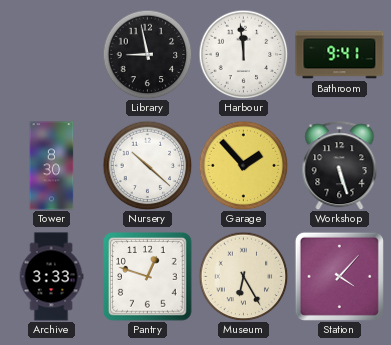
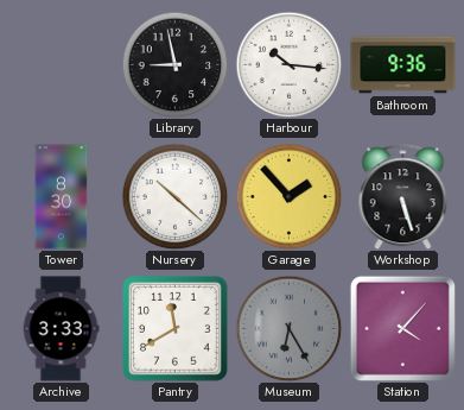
Harbour: 11:59 -> 10:16 (288, 64)
Bathroom: 9:41 -> 9:36 (403, 65)
Pantry: 12:48 -> 11:40 (176, 329)
Museum dial: cream -> grey (288, 328)
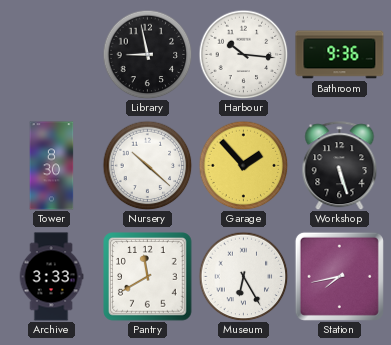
Museum dial: grey -> white (243, 276)
Station: 4:07 -> 7:43 (339, 276)
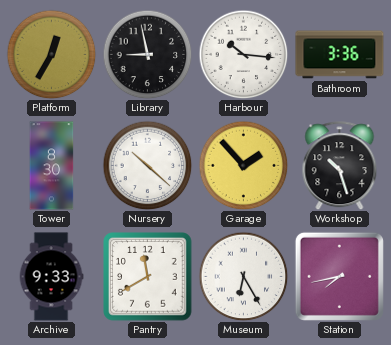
Platform: none -> 12:35 (51, 54)
Bathroom: 9:36 -> 3:36 (340, 55)
Workshop: 5:27 -> 10:27 (340, 166)
Archive: 3:33 -> 9:33 (51, 277)
